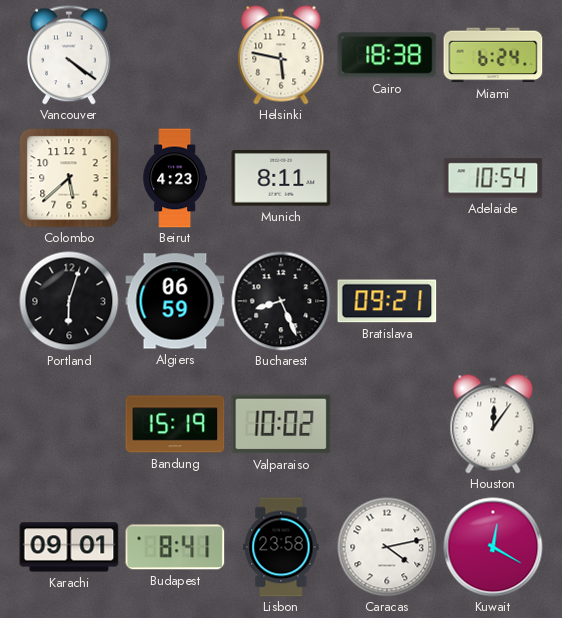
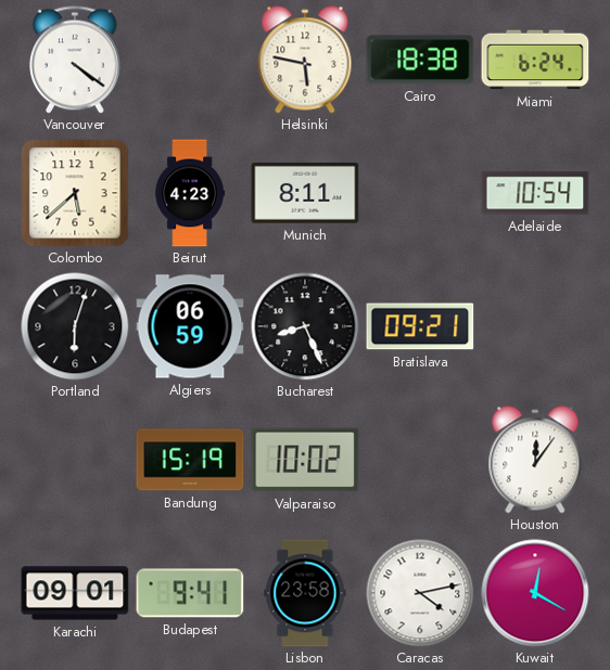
Budapest: 8:41 -> 9:41 (190, 593)
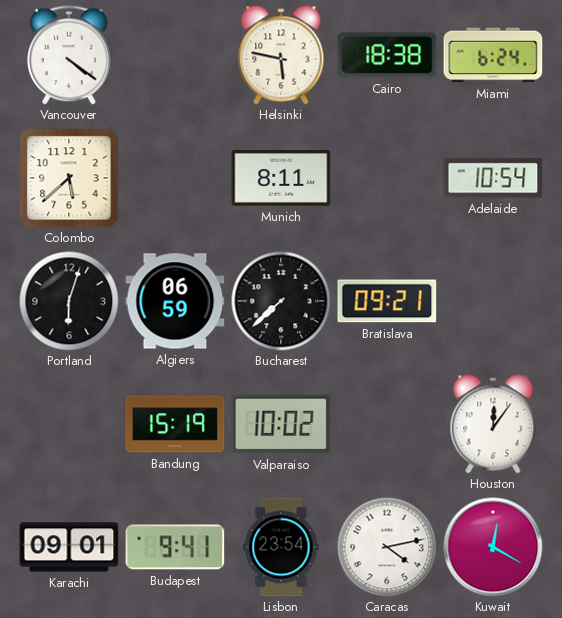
Beirut: 4:23 -> none (190, 193)
Bucharest: 8:26 -> 7:38 (281, 301)
Lisbon: 23:58 -> 23:54 (281, 547)
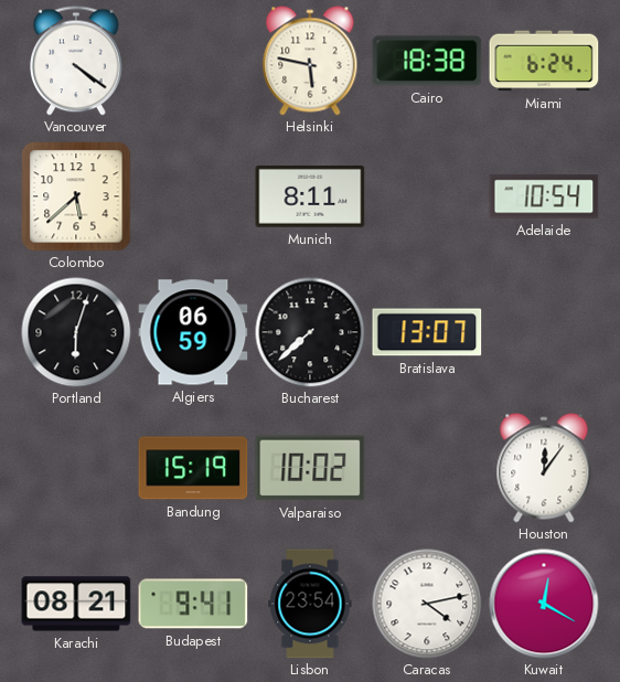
Bratislava: 09:21 -> 13:07 (427, 332)
Karachi: 09:01 -> 08:21 (76, 604)
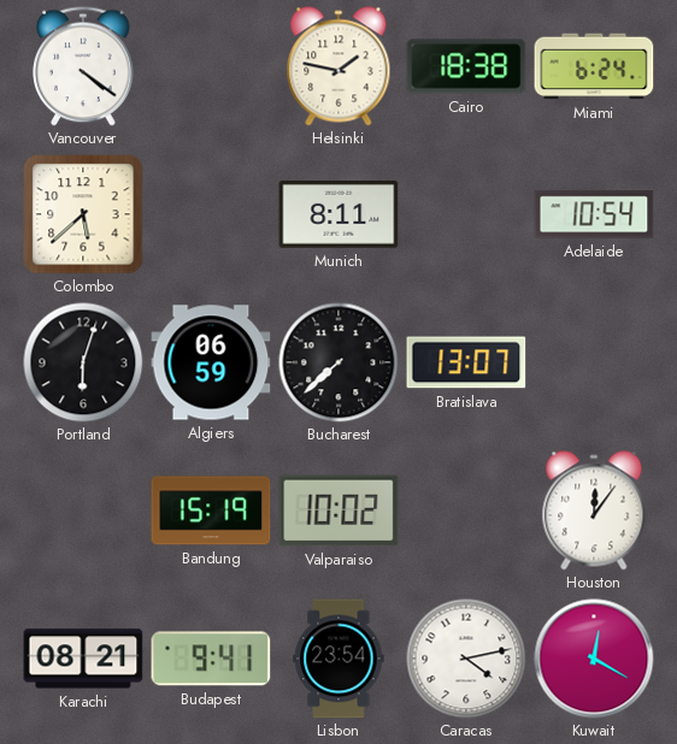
Helsinki: 5:47 -> 1:47 (338, 66)
